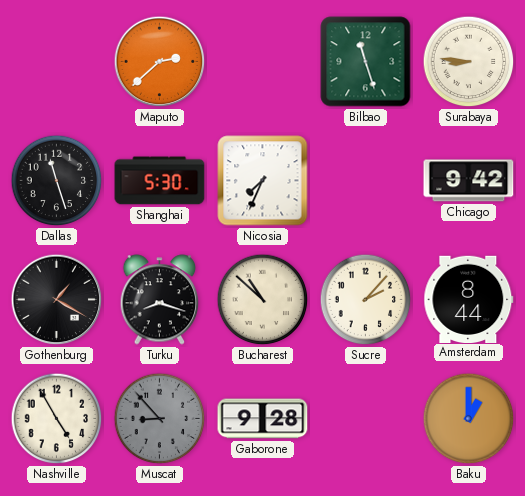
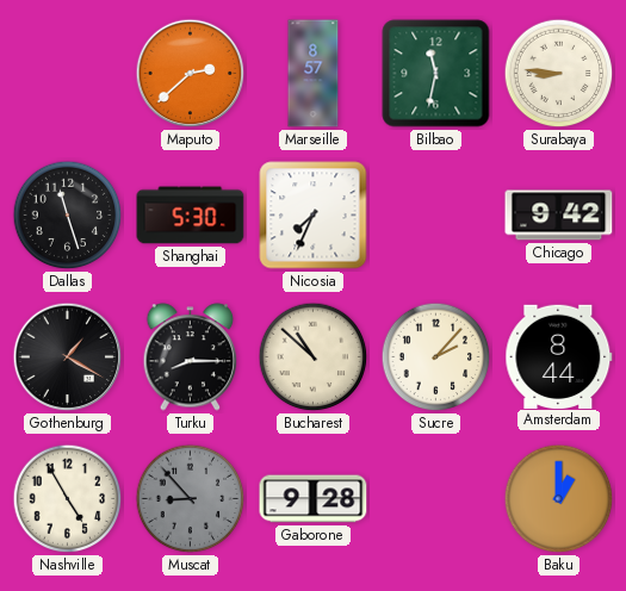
Marseille: none -> 8:57 (314, 74)
Bilbao: 11:27 -> 11:32 (436, 74)
Turku: 8:18 -> 8:15 (191, 357)
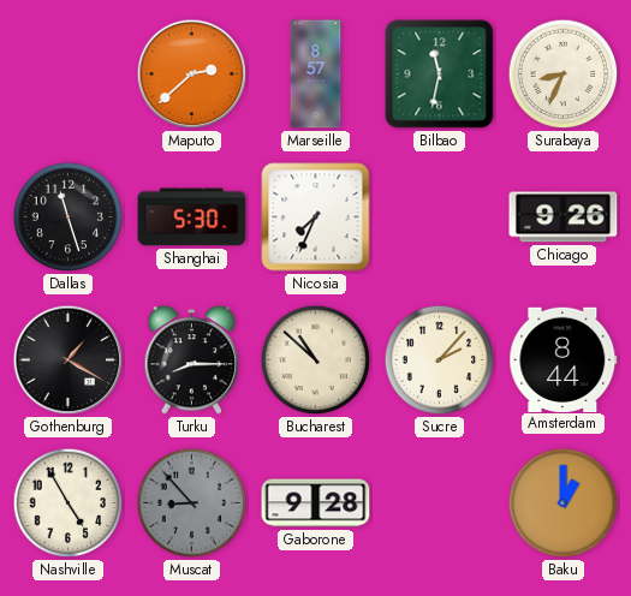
Surabaya: 8:46 -> 8:34 (564, 74)
Chicago: 9:42 -> 9:26 (564, 217)
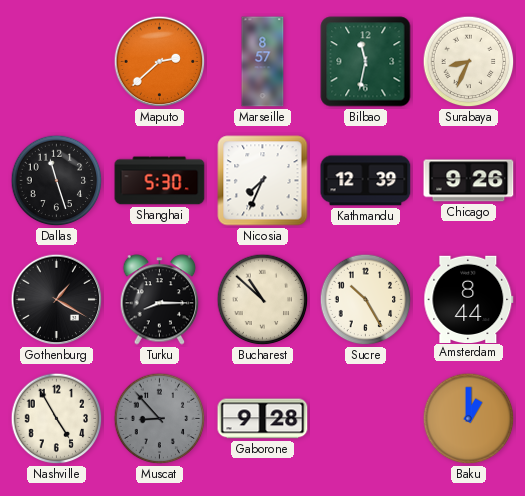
Kathmandu: none -> 12:39 (366, 181)
Sucre: 2:07 -> 10:25 (366, 300)
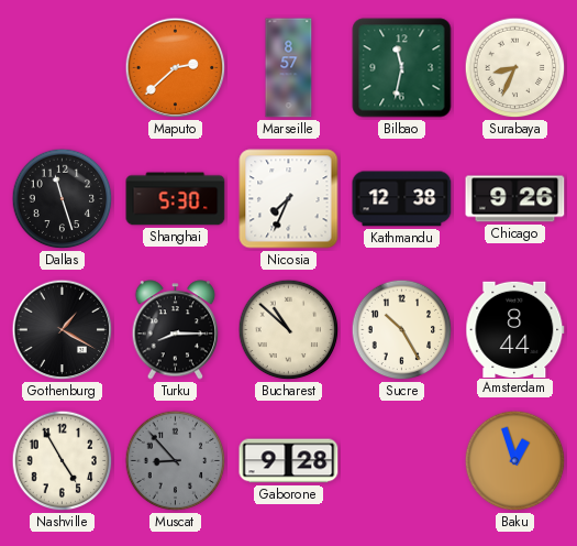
Kathmandu: 12:39 -> 12:38 (402, 199)
Baku: 1:00 -> 12:57 (515, 461)
